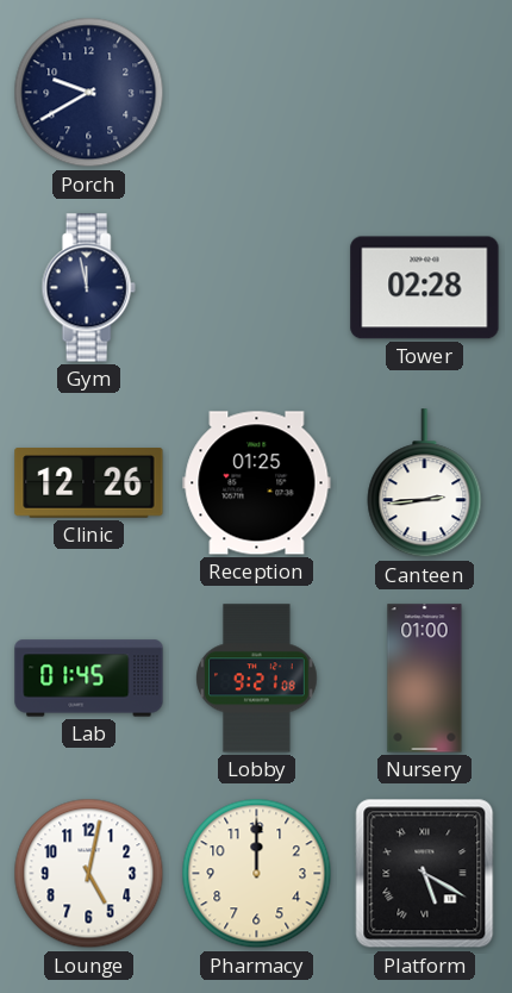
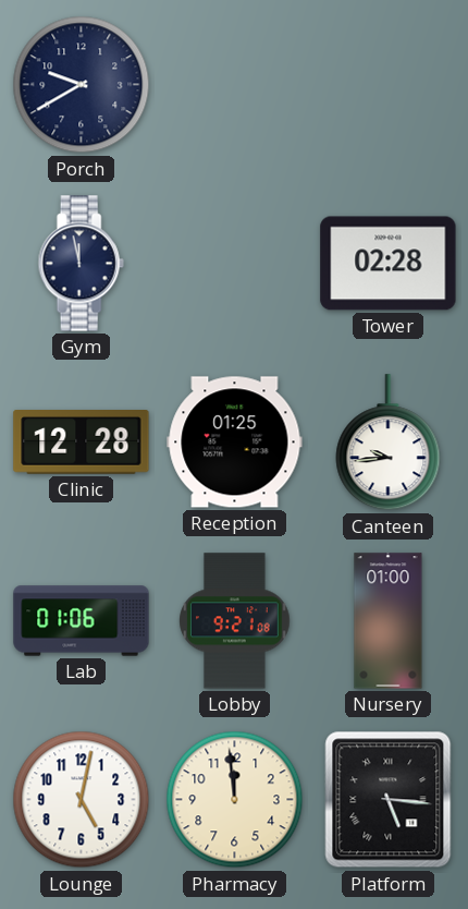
Clinic: 12:26 -> 12:28 (82, 443)
Canteen: 2:44 -> 9:44 (389, 443)
Lab: 01:45 -> 01:06 (82, 621)
Pharmacy: 12:00 -> 11:59 (235, 800)
Platform: 5:20 -> 5:16 (389, 800)
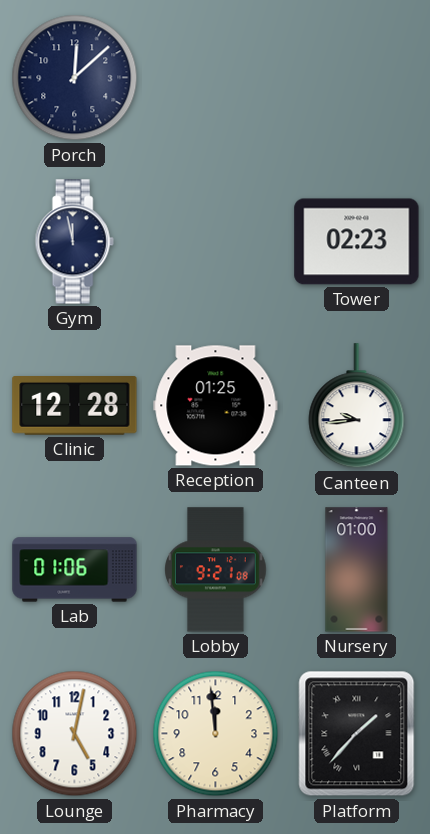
Porch: 9:40 -> 12:08 (75, 78)
Tower: 02:28 -> 02:23 (357, 242)
Platform: 5:16 -> 1:37 (357, 734)
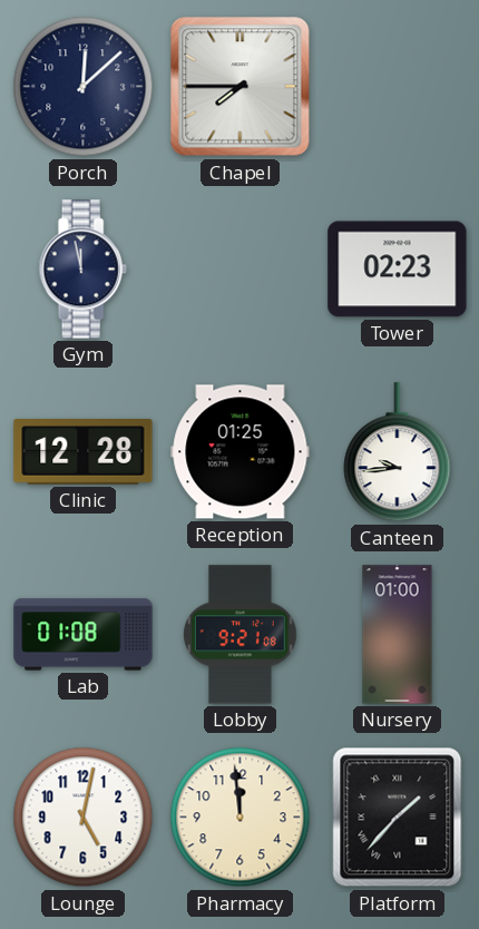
Chapel: none -> 7:45 (241, 87)
Lab: 01:06 -> 01:08 (84, 635)
